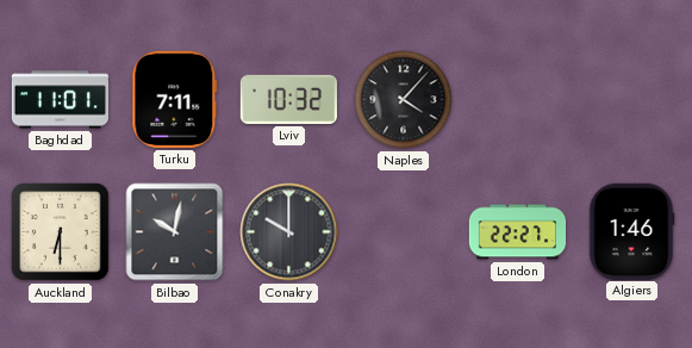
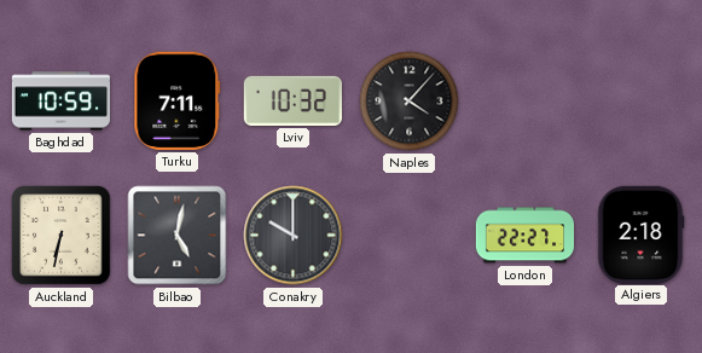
Baghdad: 11:01 -> 10:59 (62, 102)
Auckland: 6:30 -> 6:32 (62, 236)
Bilbao: 10:02 -> 5:02 (178, 236)
Algiers: 1:46 -> 2:18 (640, 235)
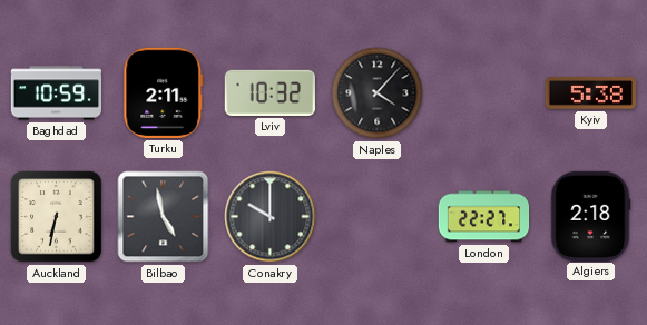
Turku: 7:11 -> 2:11 (164, 92)
Kyiv: none -> 5:38 (590, 93)
Bilbao: 5:02 -> 4:58 (164, 217)
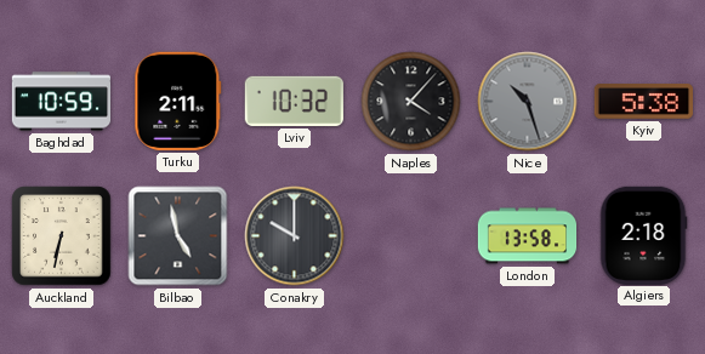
Nice: none -> 10:27 (528, 102)
London: 22:27 -> 13:58 (528, 236)
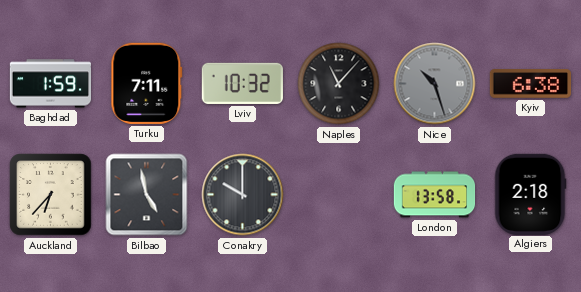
Baghdad: 10:59 -> 1:59 (51, 84)
Turku: 2:11 -> 7:11 (147, 83)
Naples: 4:07 -> 11:07 (339, 84)
Kyiv: 5:38 -> 6:38 (530, 84)
Auckland: 6:32 -> 6:37 (51, 195)
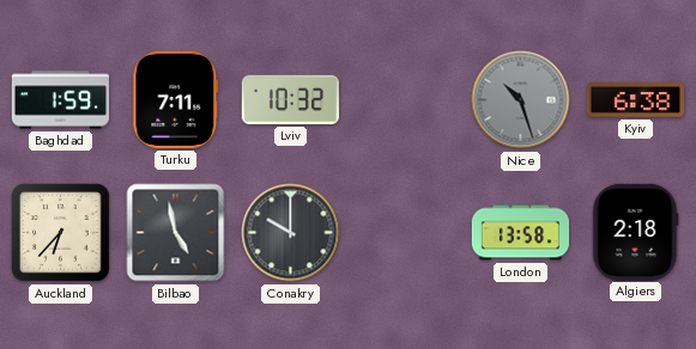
Naples: 11:07 -> none (339, 84)
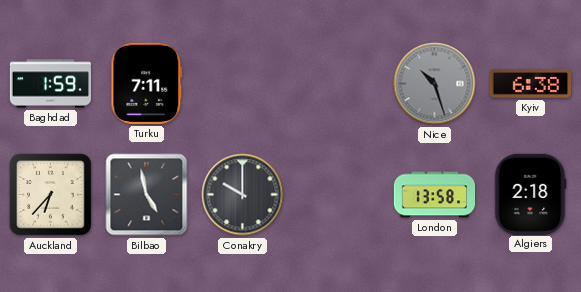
Lviv: 10:32 -> none (290, 99)
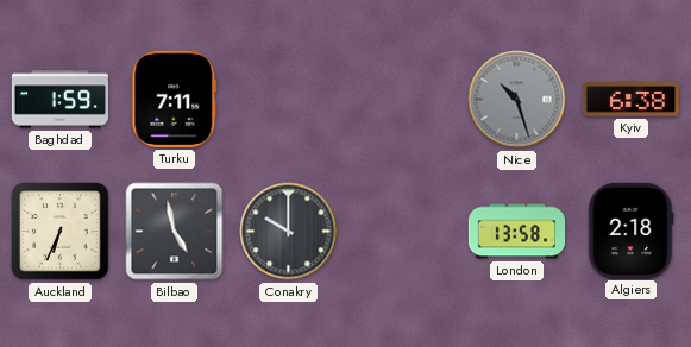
Auckland: 6:37 -> 6:34 (61, 232)
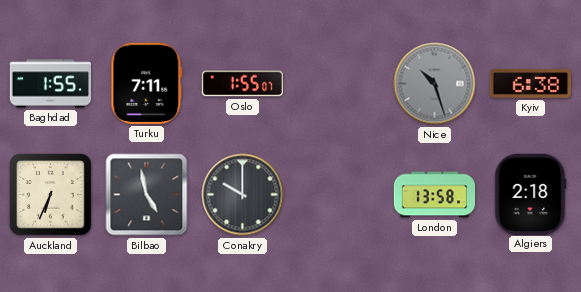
Baghdad: 1:59 -> 1:55 (51, 84)
Oslo: none -> 1:55 (242, 84)
